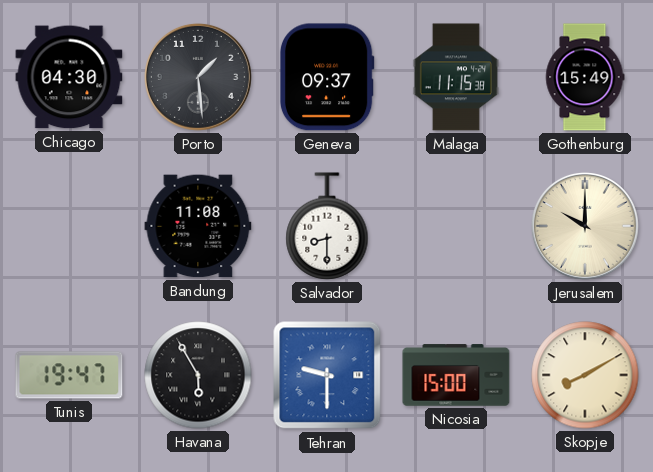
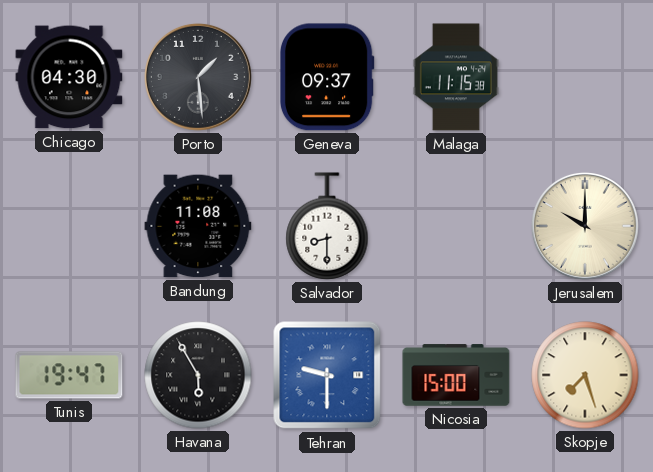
Gothenburg: 15:49 -> none (585, 77)
Skopje: 8:10 -> 7:27 (585, 375)
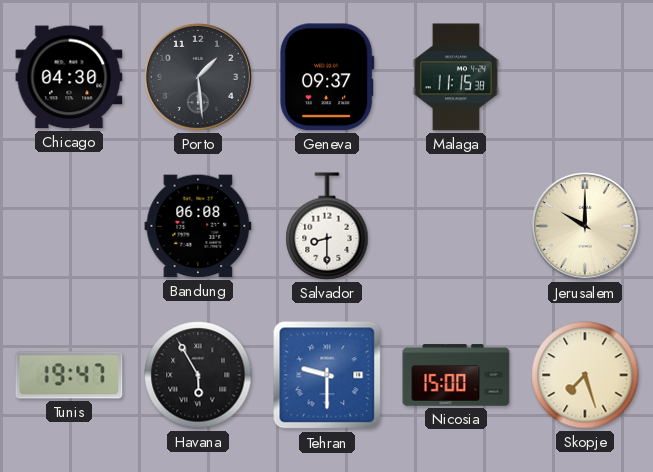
Bandung: 11:08 -> 06:08 (198, 226)
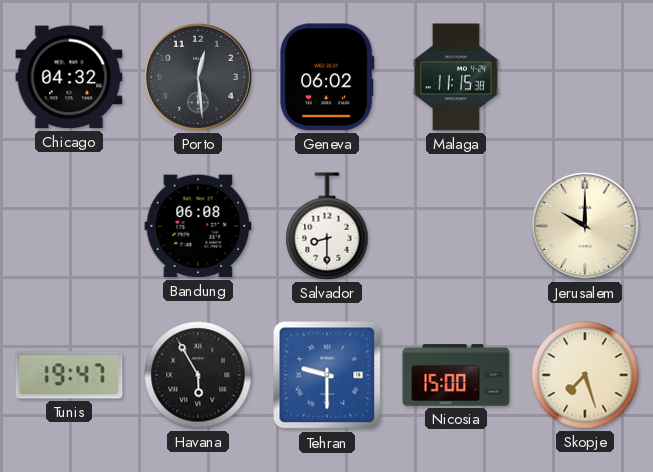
Chicago: 04:30 -> 04:32 (69, 77)
Porto: 1:29 -> 12:29 (198, 77)
Geneva: 09:37 -> 06:02 (327, 77)
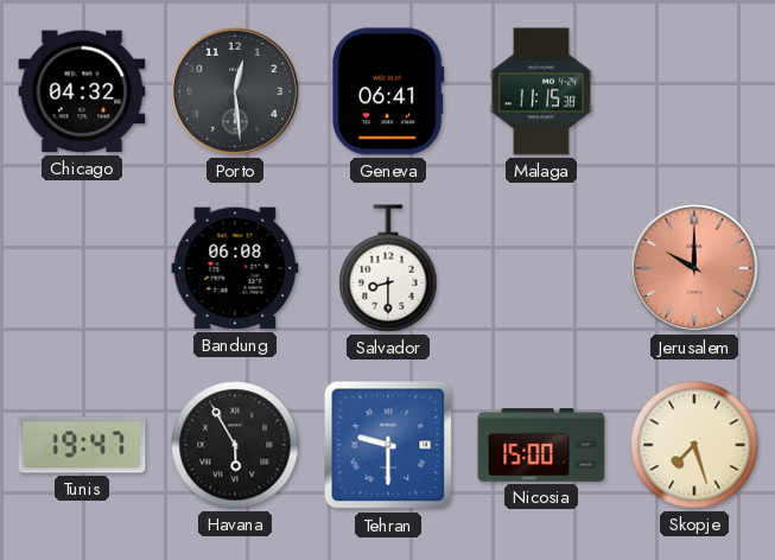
Geneva: 06:02 -> 06:41 (388, 91)
Jerusalem dial: cream -> salmon (694, 268)
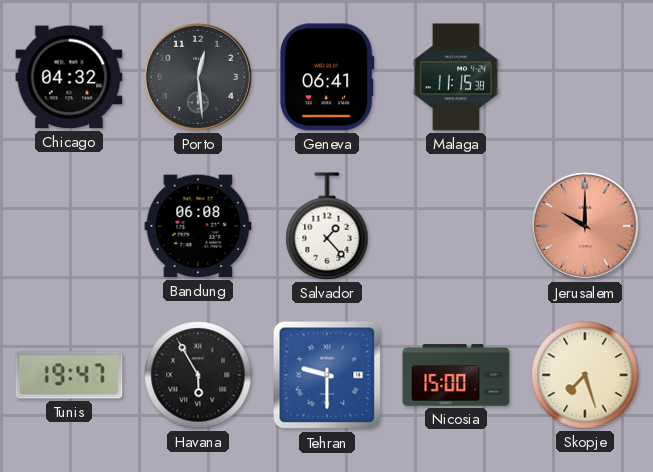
Salvador: 8:30 -> 1:23 (327, 226)
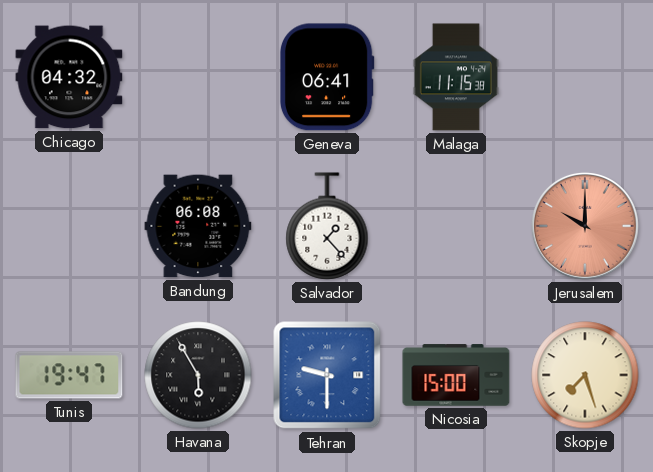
Porto: 12:29 -> none (198, 77)
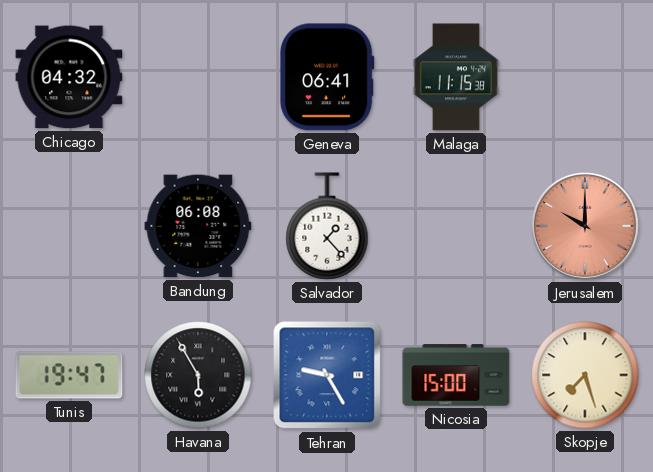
Tehran: 9:30 -> 9:25 (327, 375)
